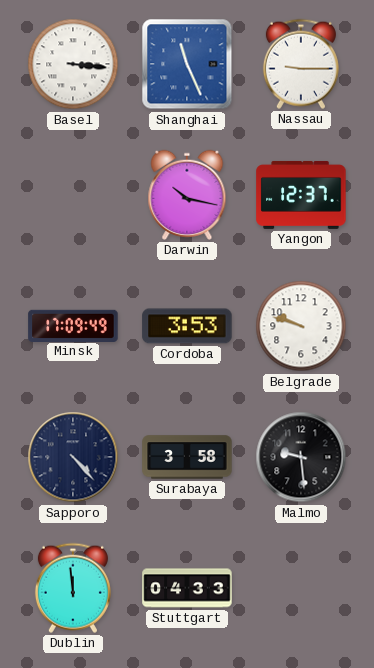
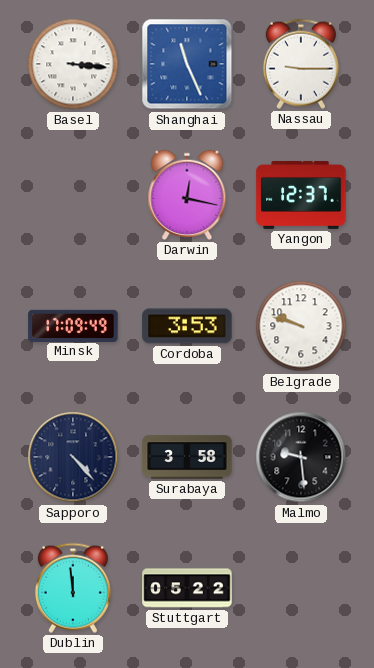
Darwin: 10:17 -> 12:17 (187, 195)
Stuttgart: 04:33 -> 05:22 (187, 588)
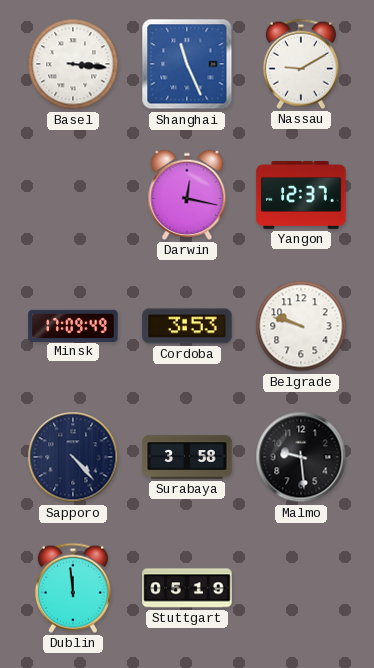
Nassau: 9:15 -> 9:10 (301, 64)
Stuttgart: 05:22 -> 05:19 (187, 588)
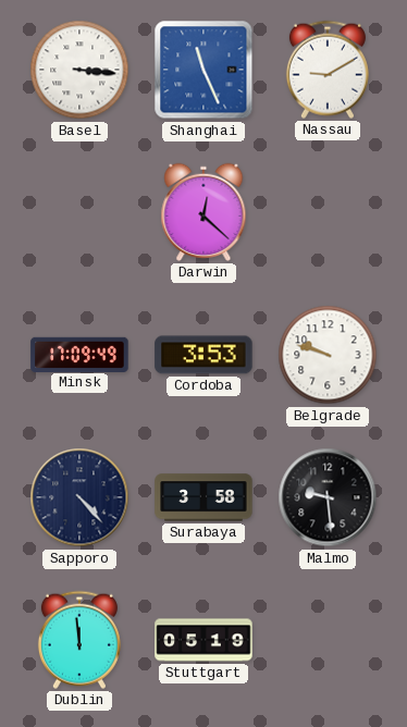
Darwin: 12:17 -> 12:22 (203, 212)
Yangon: 12:37 -> none (301, 195)
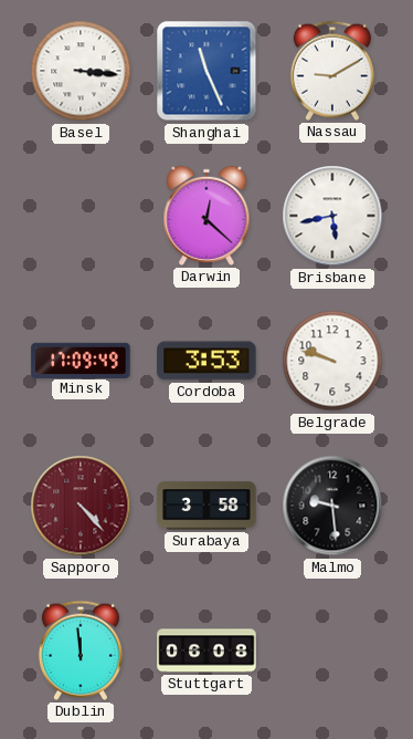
Brisbane: none -> 5:43 (332, 216)
Sapporo dial: navy -> burgundy (81, 506)
Stuttgart: 05:19 -> 06:08 (206, 650)
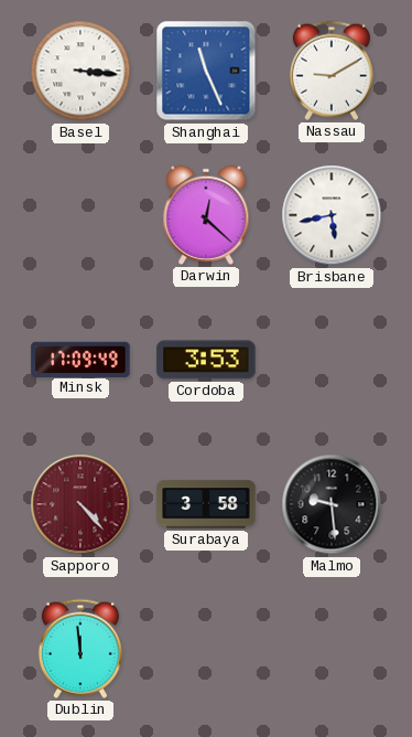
Belgrade: 9:48 -> none (332, 361)
Stuttgart: 06:08 -> none (206, 650)
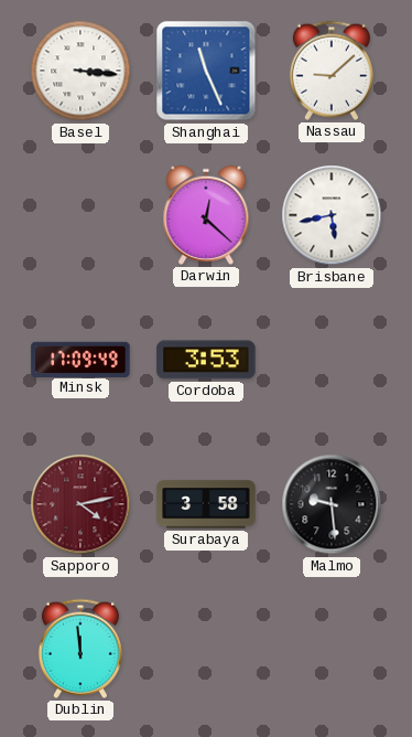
Nassau: 9:10 -> 9:08 (332, 71)
Sapporo: 4:23 -> 4:13 (80, 504)
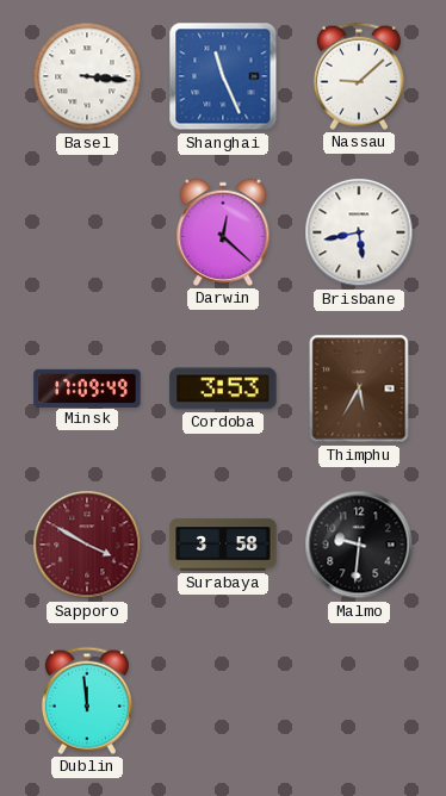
Thimphu: none -> 5:35 (359, 388)
Sapporo: 4:13 -> 3:50 (87, 545)
Malmo: 9:29 -> 9:31 (359, 545)
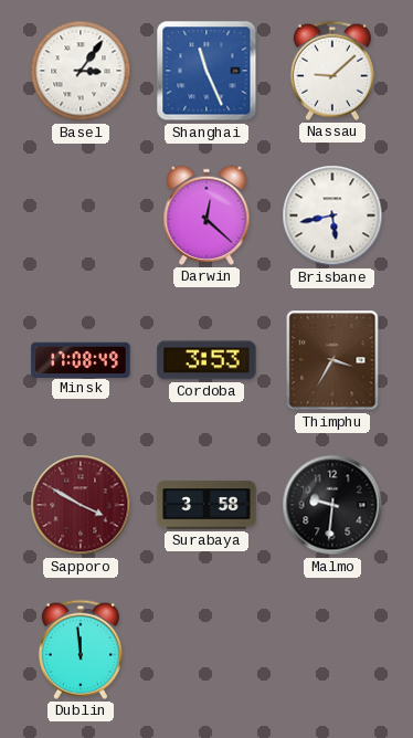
Basel: 3:16 -> 3:06 (81, 71)
Minsk: 17:09 -> 17:08 (81, 359)
Thimphu: 5:35 -> 3:35 (332, 360)
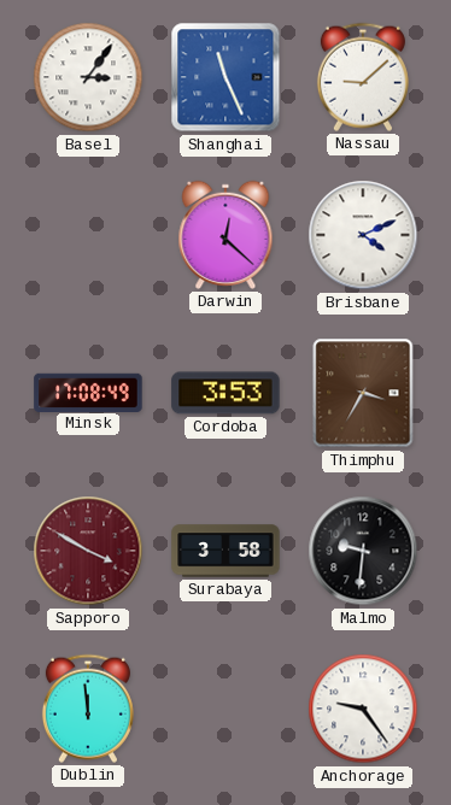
Brisbane: 5:43 -> 4:11 (363, 235)
Anchorage: none -> 9:24 (363, 709)
